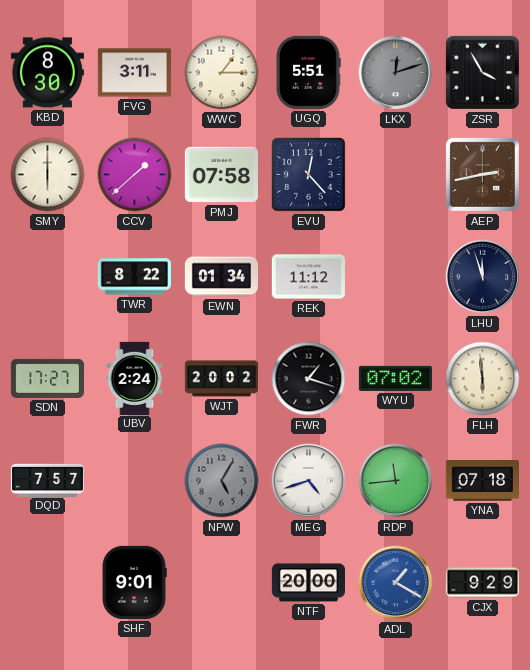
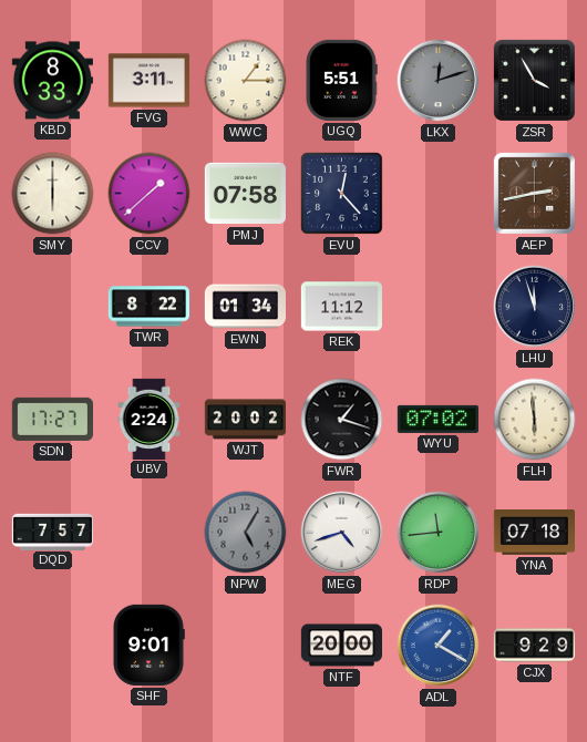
KBD: 8:30 -> 8:33 (52, 81)
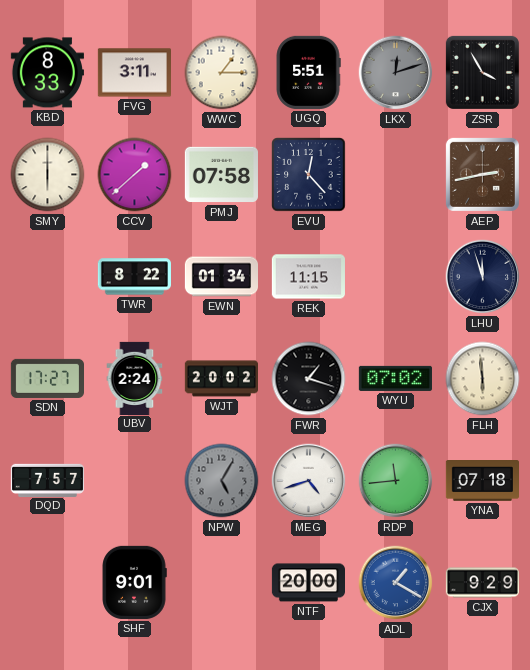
REK: 11:12 -> 11:15 (308, 277)
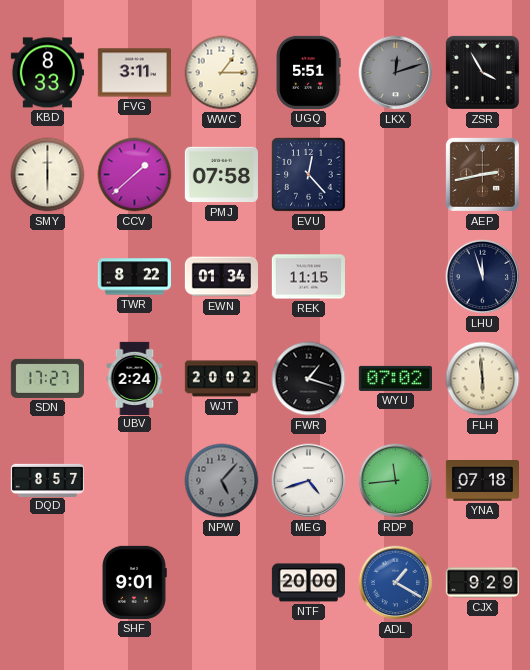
DQD: 7:57 -> 8:57 (47, 480)
NPW: 5:05 -> 5:07 (222, 481)
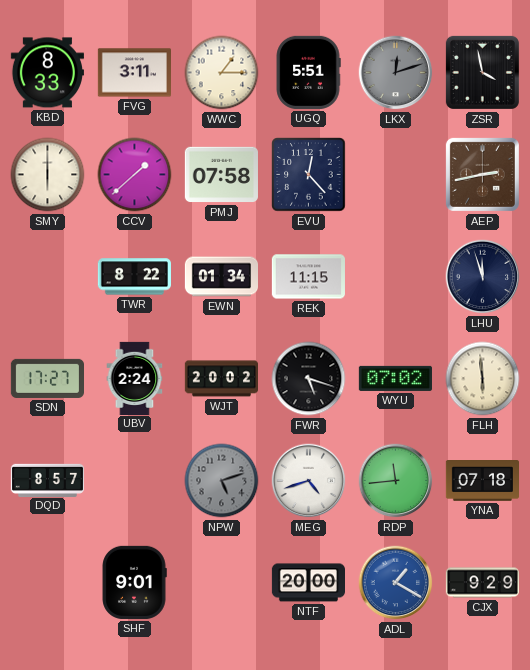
ZSR: 3:55 -> 3:58 (482, 72)
FWR: 1:18 -> 5:18 (309, 379)
NPW: 5:07 -> 5:12 (222, 481)
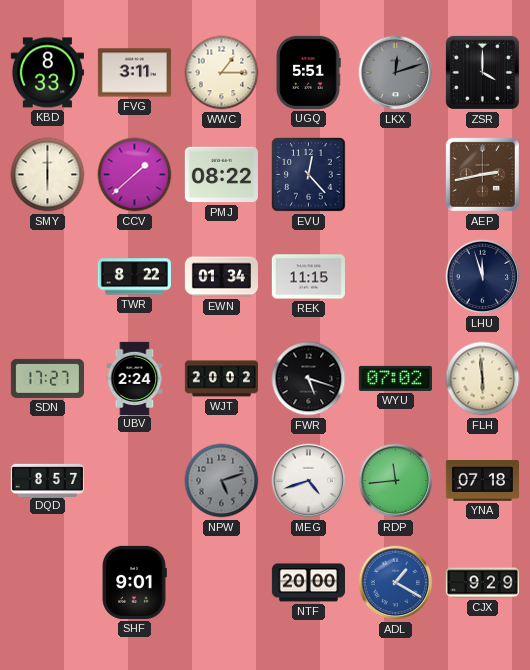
ZSR: 3:58 -> 4:00 (482, 72)
PMJ: 07:58 -> 08:22 (221, 175)
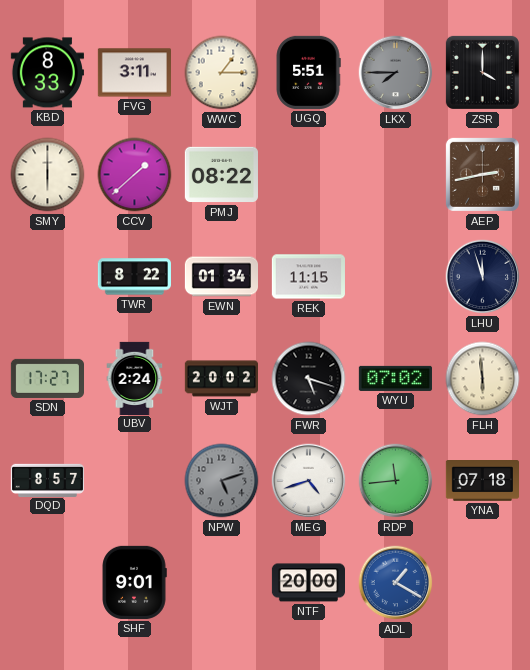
LKX: 12:12 -> 7:45 (396, 73)
EVU: 12:23 -> none (309, 175)
CJX: 9:29 -> none (482, 583)
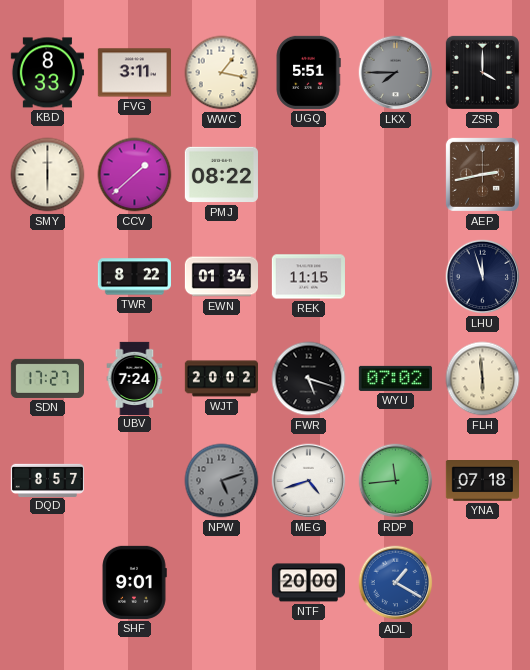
WWC: 1:15 -> 1:17 (222, 73)
UBV: 2:24 -> 7:24 (135, 378)
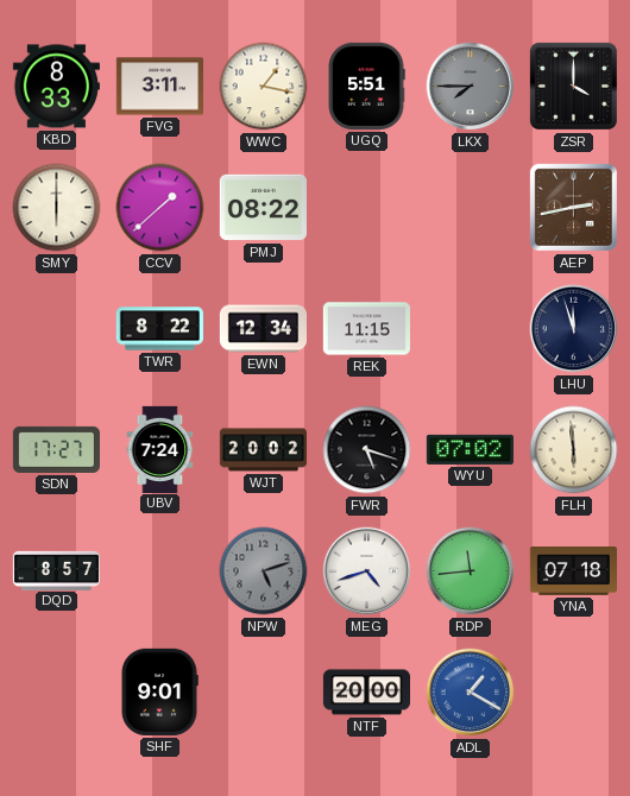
EWN: 01:34 -> 12:34 (263, 329)
